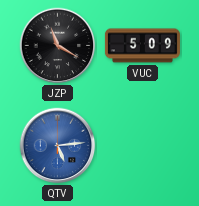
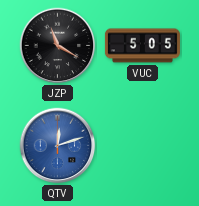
VUC: 5:09 -> 5:05 (142, 46)
QTV: 5:14 -> 12:12 (58, 146)
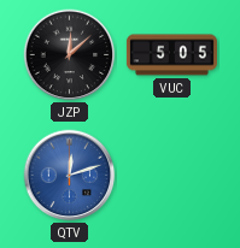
JZP: 11:20 -> 12:08 (70, 55)
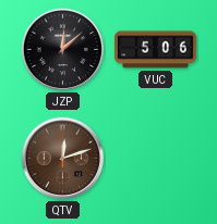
VUC: 5:05 -> 5:06 (155, 50)
QTV dial: blue -> brown (63, 159)
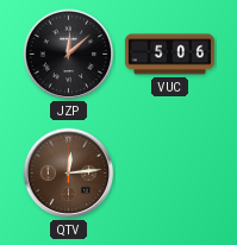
QTV: 12:12 -> 12:14 (69, 174)
